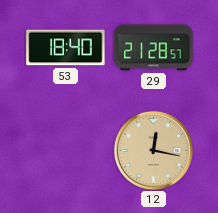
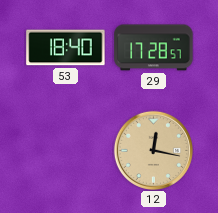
29: 21:28 -> 17:28 (154, 48)
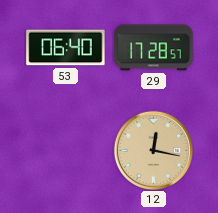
53: 18:40 -> 06:40 (66, 48)
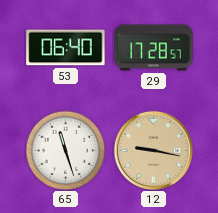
65: none -> 11:27 (65, 150)
12: 12:17 -> 9:17 (153, 150)
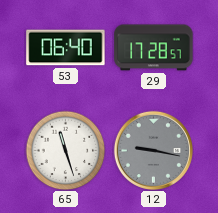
12 dial: champagne -> grey (153, 150)
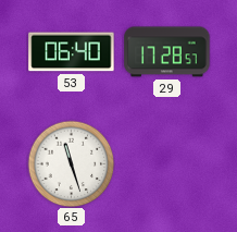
12: 9:17 -> none (153, 150)
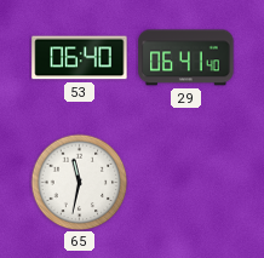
29: 17:28 -> 06:41 (186, 58)
65: 11:27 -> 11:32 (79, 182)
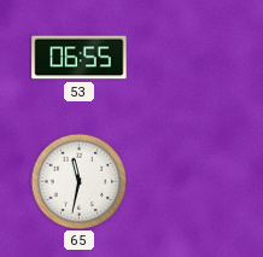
53: 06:40 -> 06:55 (80, 58)
29: 06:41 -> none (186, 58)
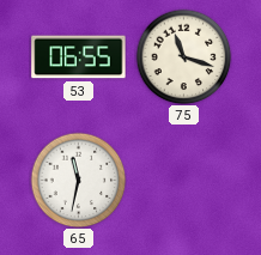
75: none -> 11:18 (183, 56)
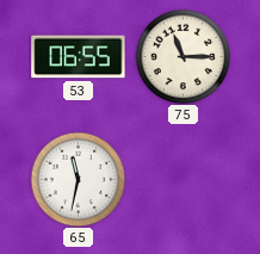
75: 11:18 -> 11:15 (182, 56)
